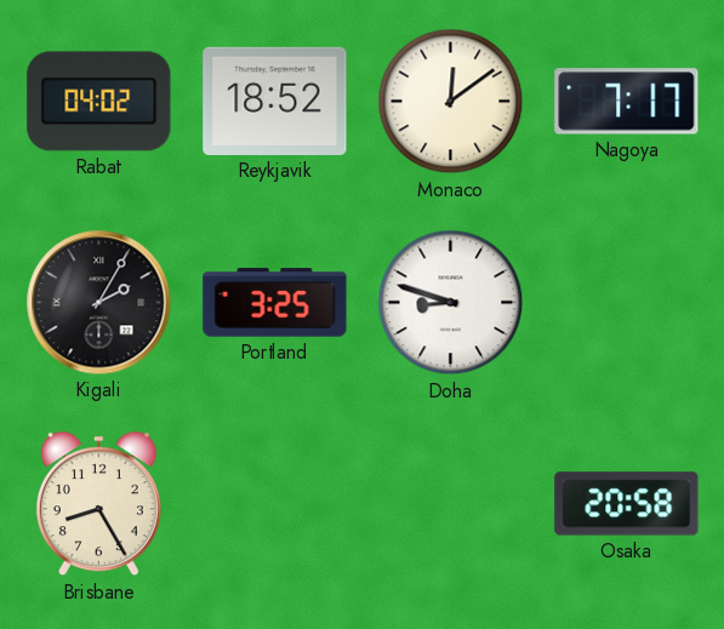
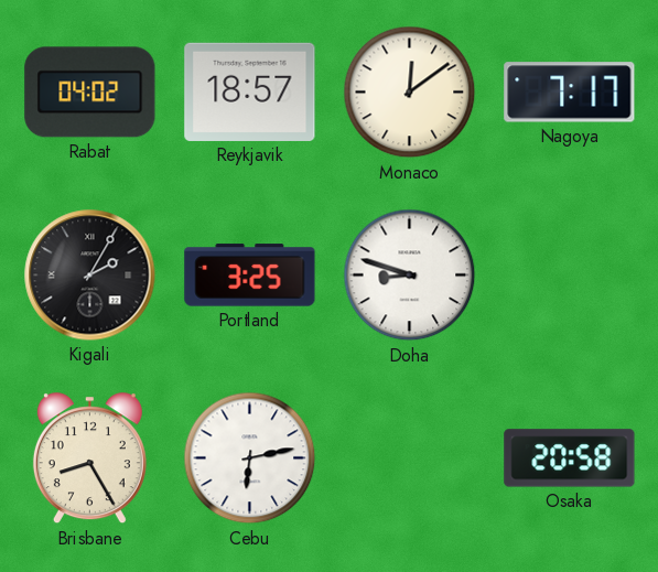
Reykjavik: 18:52 -> 18:57 (250, 91)
Cebu: none -> 6:13 (250, 458)
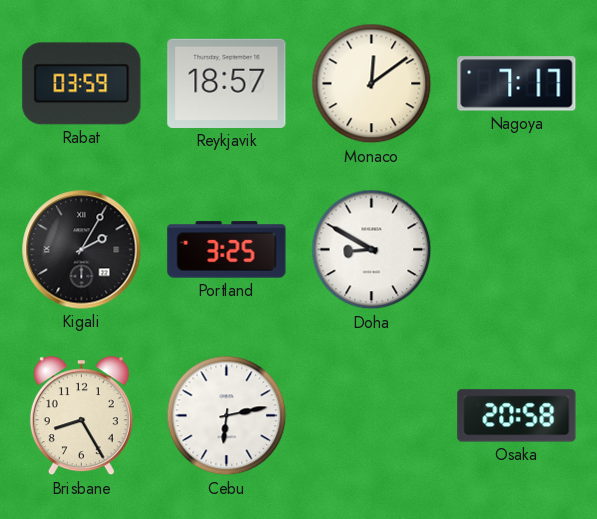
Rabat: 04:02 -> 03:59 (82, 84)
Doha: 8:48 -> 8:50 (372, 250)
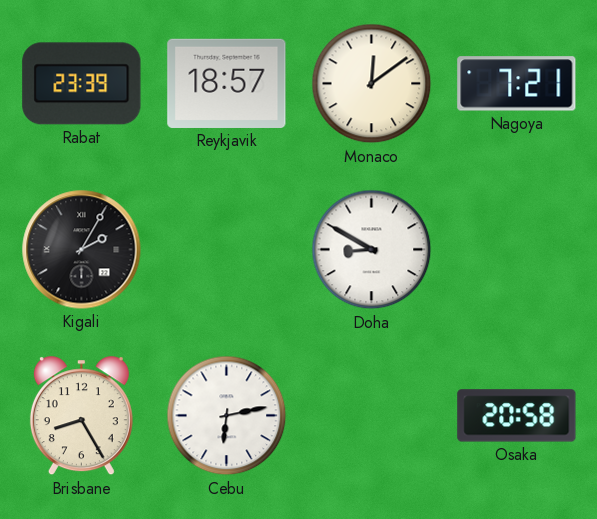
Rabat: 03:59 -> 23:39 (82, 84)
Nagoya: 7:17 -> 7:21 (517, 84)
Portland: 3:25 -> none (227, 250)
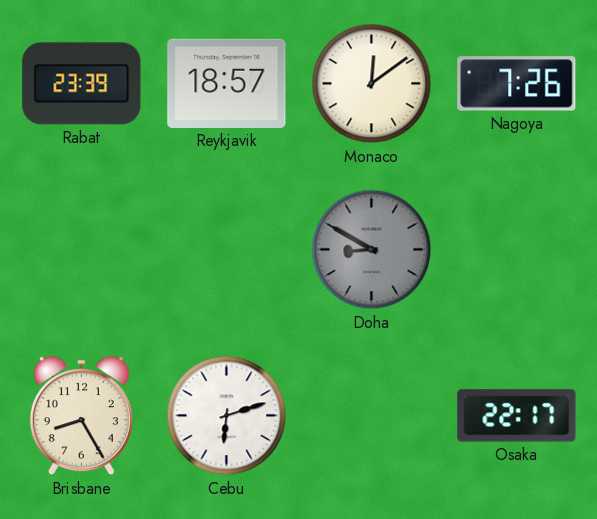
Nagoya: 7:21 -> 7:26 (517, 84)
Kigali: 2:05 -> none (82, 250)
Doha dial: white -> grey (372, 250)
Cebu: 6:13 -> 6:12 (227, 416)
Osaka: 20:58 -> 22:17 (517, 416)
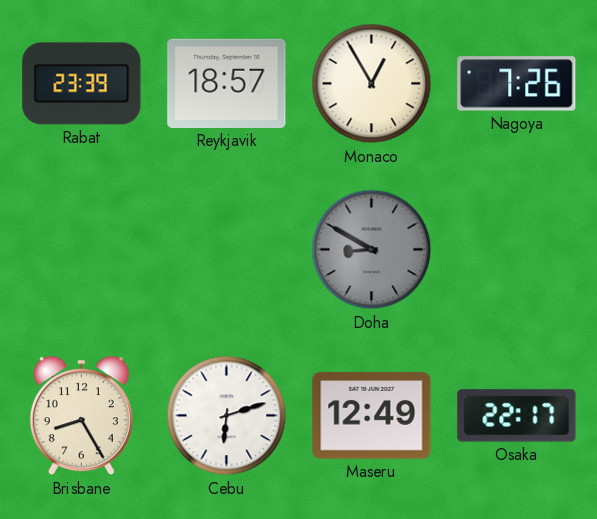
Monaco: 12:09 -> 12:55 (372, 84)
Maseru: none -> 12:49 (372, 416)
